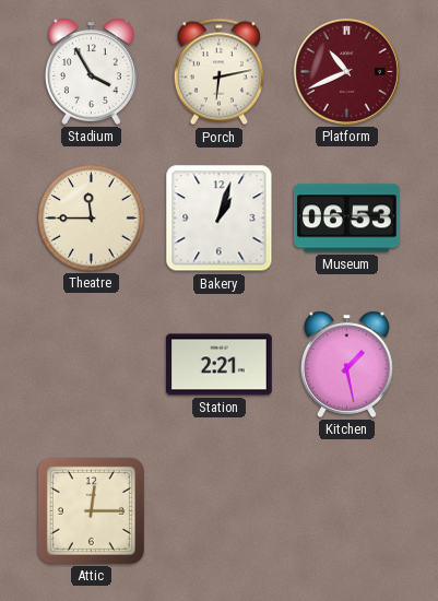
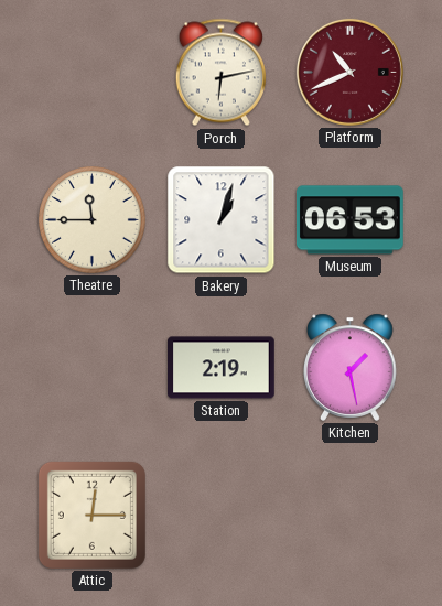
Stadium: 3:55 -> none (91, 71)
Station: 2:21 -> 2:19 (222, 368)
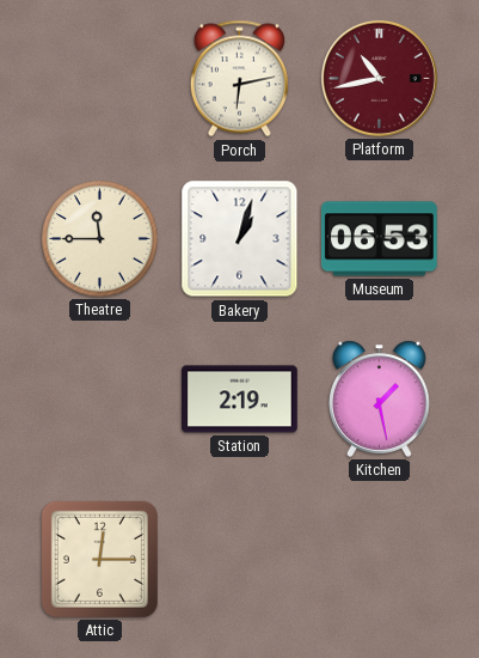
Platform: 10:41 -> 10:43 (379, 78)
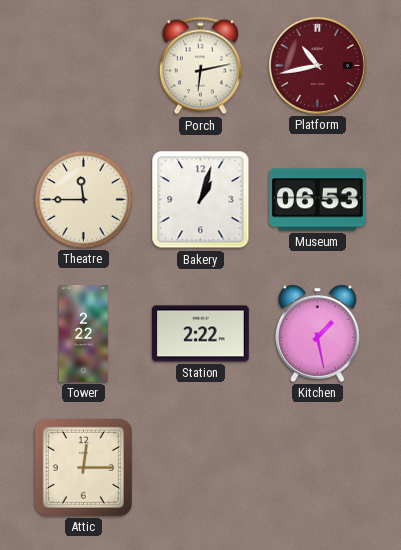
Tower: none -> 2:22 (83, 334)
Station: 2:19 -> 2:22 (201, 334)
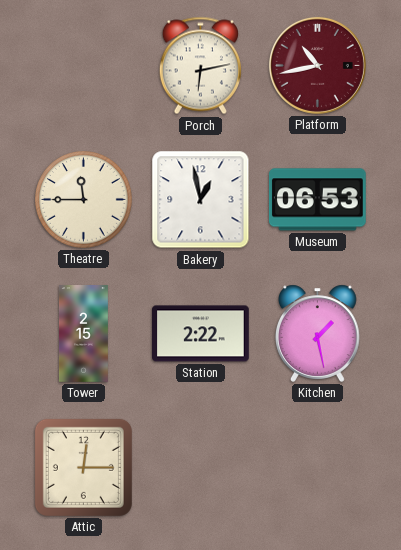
Bakery: 1:03 -> 12:58 (201, 200)
Tower: 2:22 -> 2:15 (83, 334)
